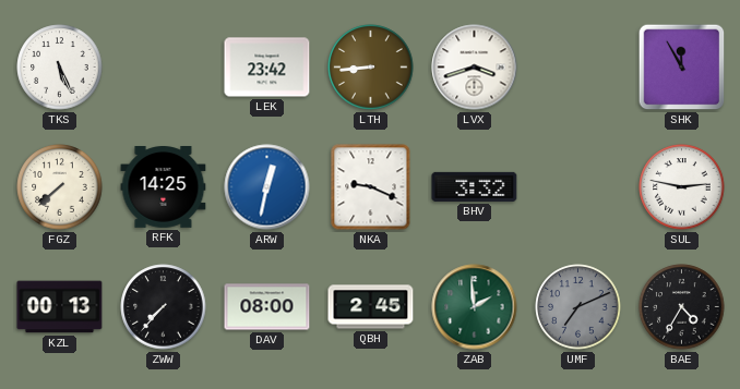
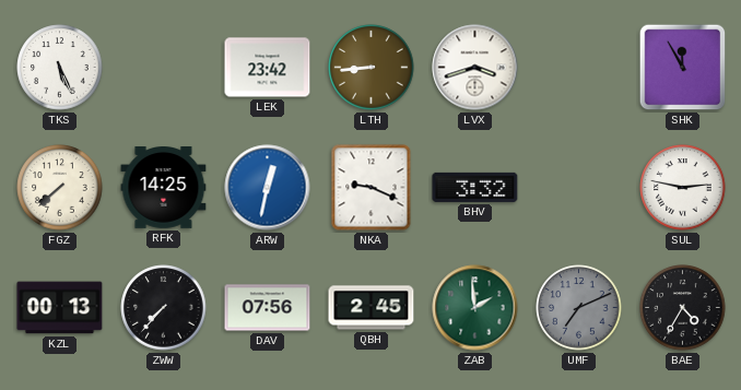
DAV: 08:00 -> 07:56 (268, 308)
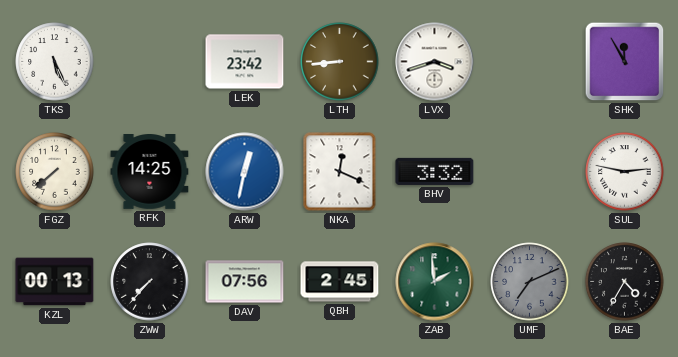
NKA: 9:19 -> 12:19 (340, 172)
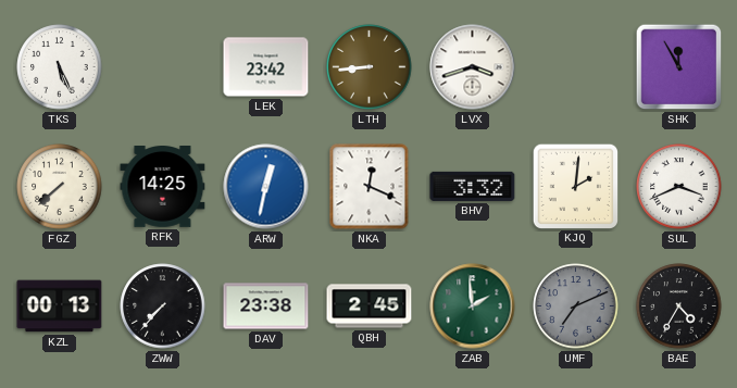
KJQ: none -> 2:01 (575, 186)
SUL: 2:47 -> 3:41 (679, 187)
DAV: 07:56 -> 23:38 (266, 306)
